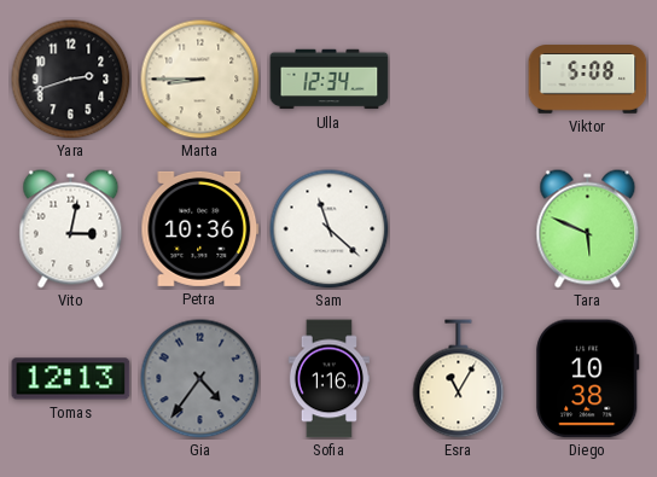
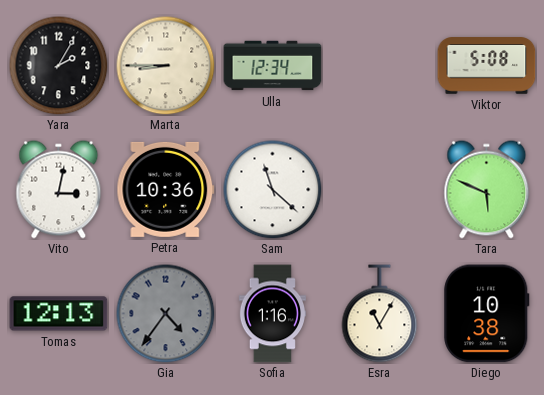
Yara: 2:42 -> 2:05 (59, 66)
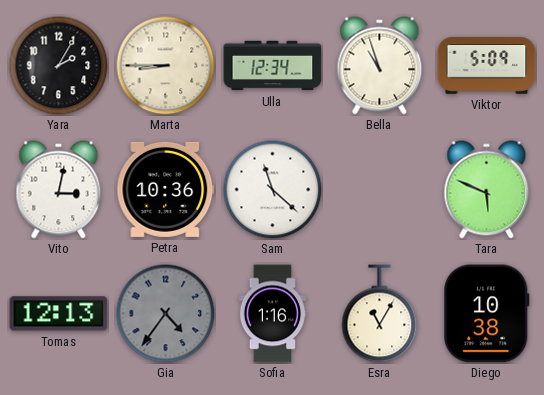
Bella: none -> 10:57 (380, 66)
Viktor: 5:08 -> 5:09 (487, 66)
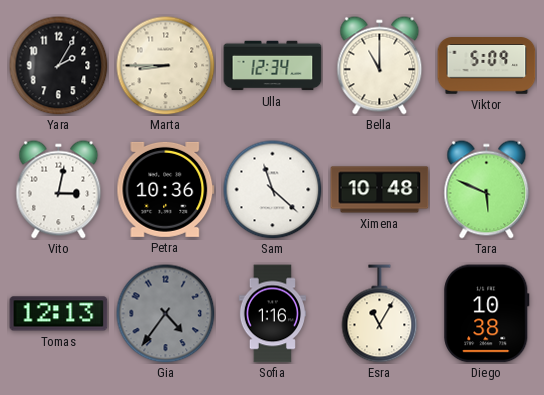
Bella: 10:57 -> 11:00 (380, 66)
Ximena: none -> 10:48 (380, 190)
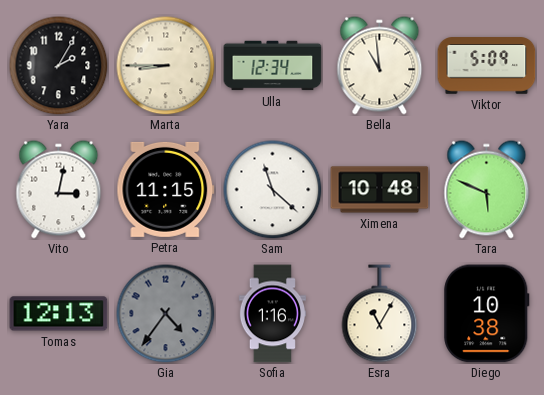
Bella: 11:00 -> 10:59 (380, 66)
Petra: 10:36 -> 11:15 (166, 189)
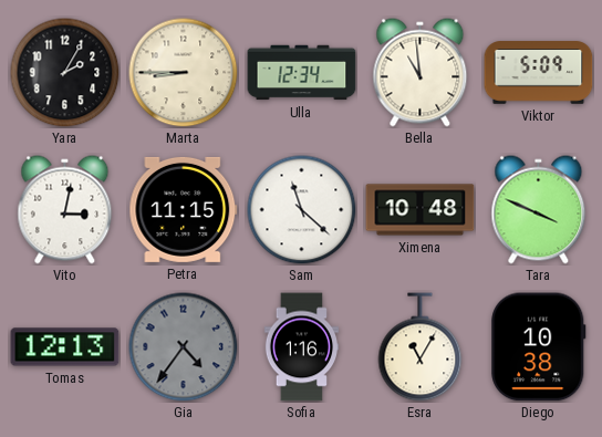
Tara: 5:49 -> 3:49 (539, 210)
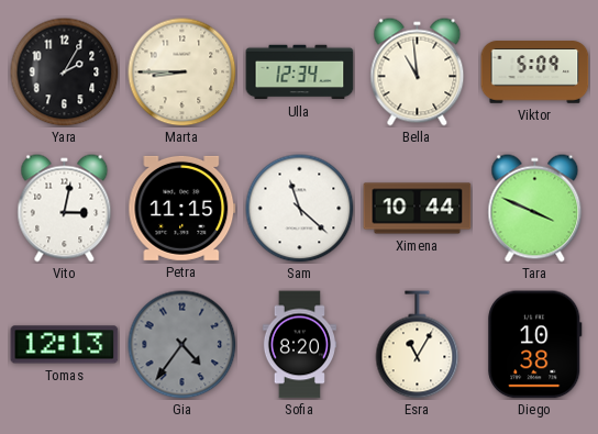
Ximena: 10:48 -> 10:44 (418, 209)
Sofia: 1:16 -> 8:20 (299, 345)
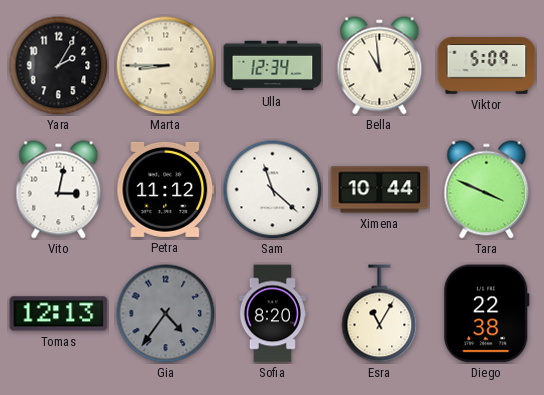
Petra: 11:15 -> 11:12 (166, 189)
Diego: 10:38 -> 22:38 (487, 314)
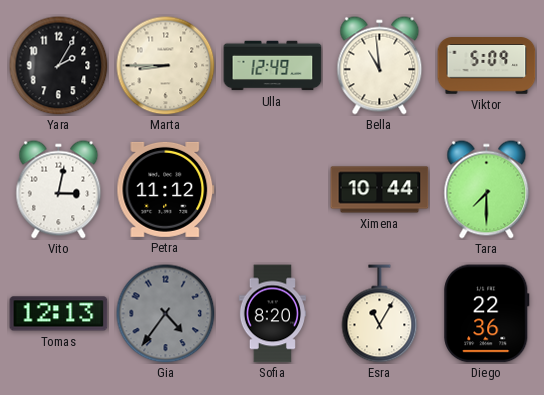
Ulla: 12:34 -> 12:49 (273, 66)
Sam: 11:22 -> none (273, 190)
Tara: 3:49 -> 7:30 (487, 190)
Diego: 22:38 -> 22:36 (487, 314)
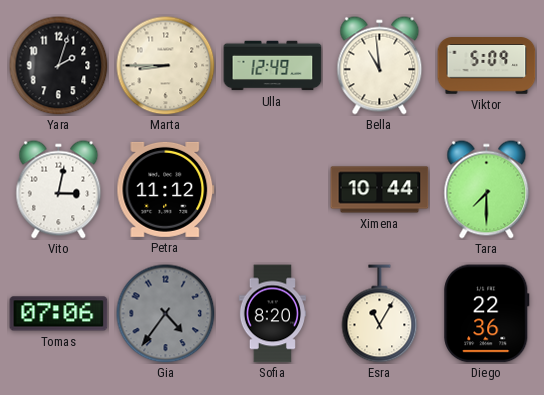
Yara: 2:05 -> 2:03 (59, 66)
Tomas: 12:13 -> 07:06 (59, 314)
